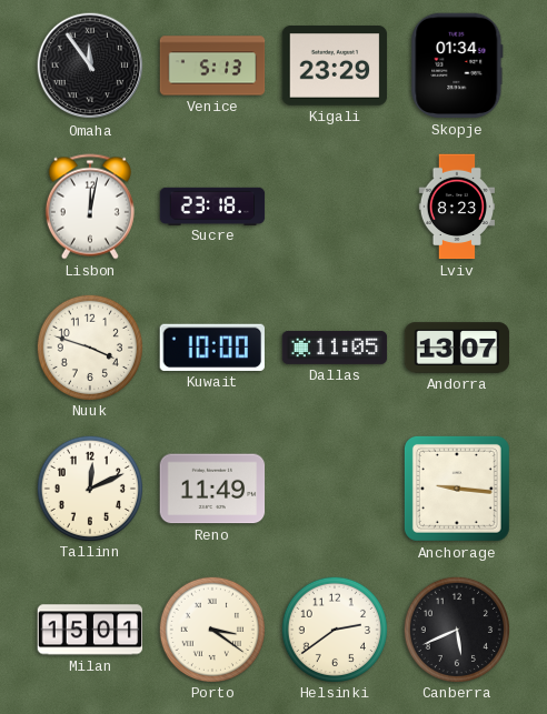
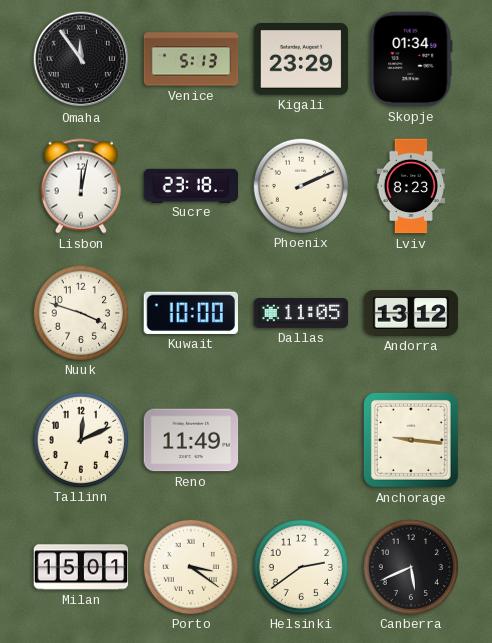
Phoenix: none -> 2:11 (300, 185)
Andorra: 13:07 -> 13:12 (411, 313)
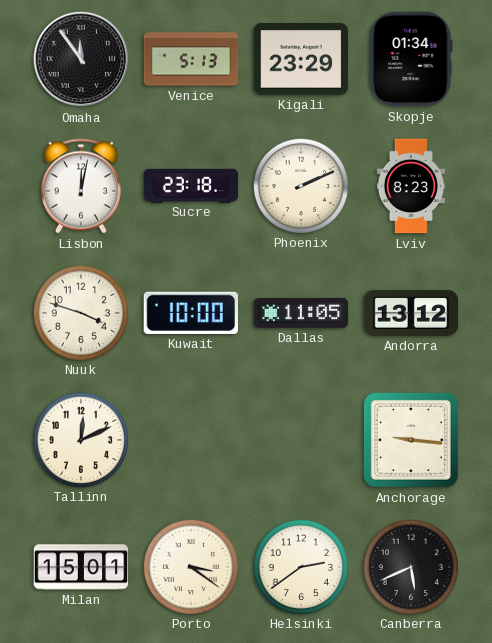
Reno: 11:49 -> none (191, 440)
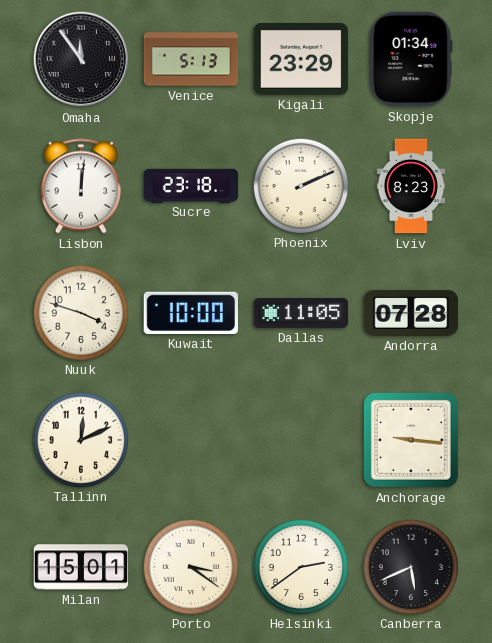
Lisbon: 12:02 -> 12:01 (81, 186)
Andorra: 13:12 -> 07:28 (411, 313)
